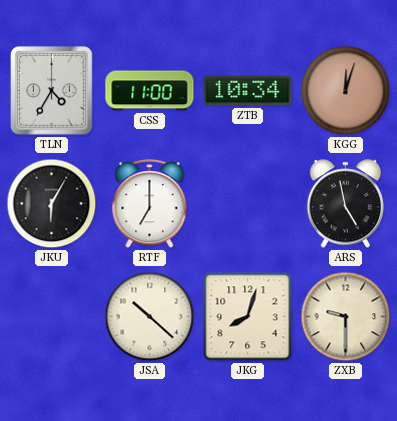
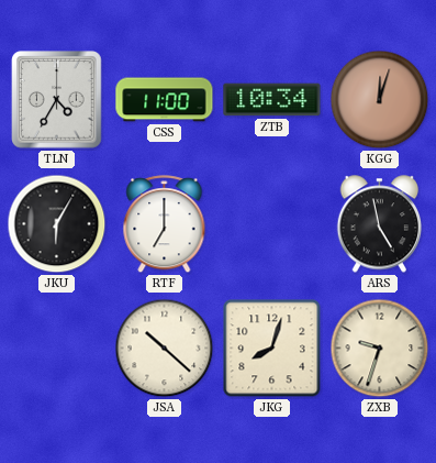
ZXB: 9:30 -> 9:33 (380, 349)
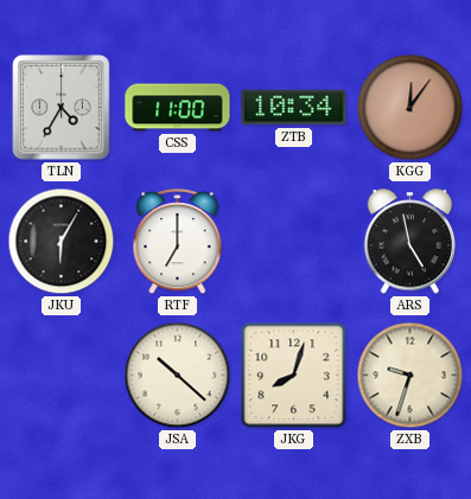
KGG: 12:03 -> 12:06 (410, 108)
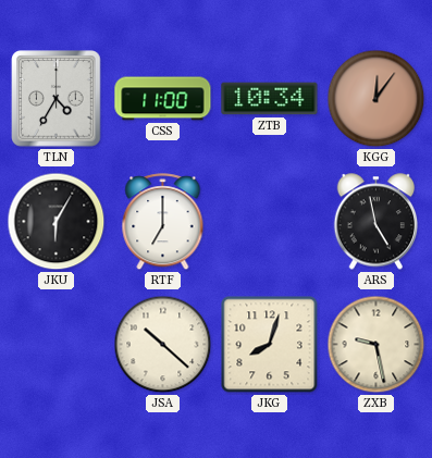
ZXB: 9:33 -> 9:28 (377, 345)
